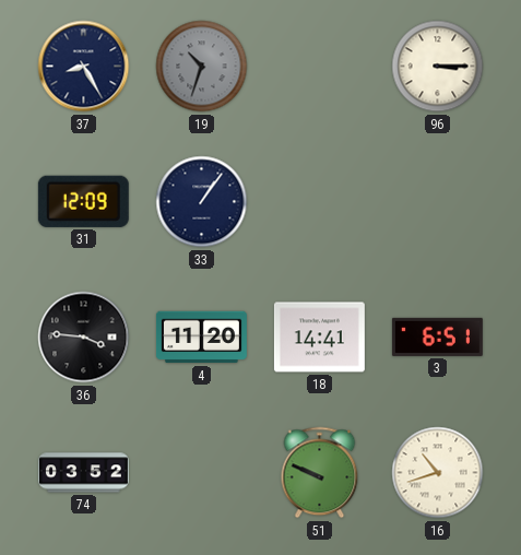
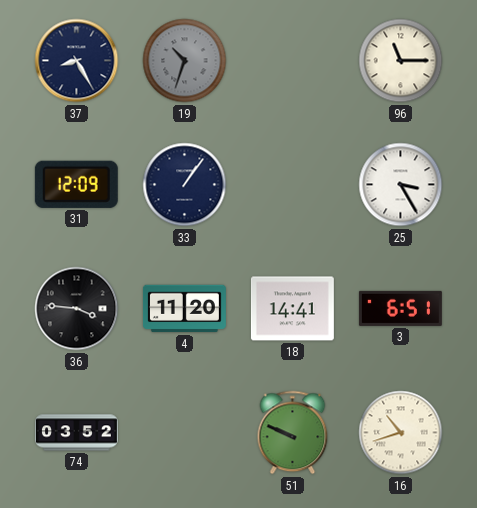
96: 3:15 -> 11:15 (401, 61)
25: none -> 3:25 (401, 185)
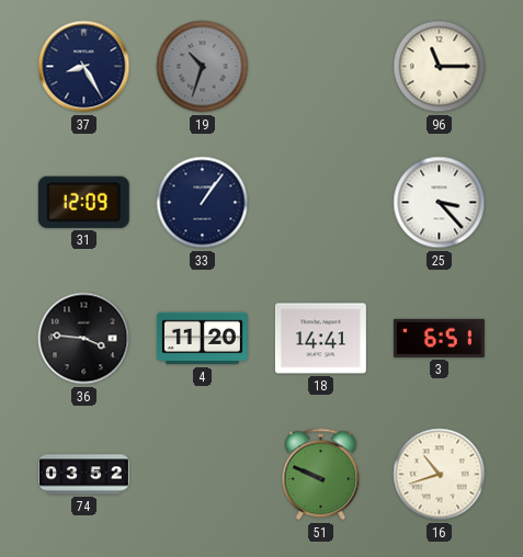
25: 3:25 -> 3:23 (440, 203)
